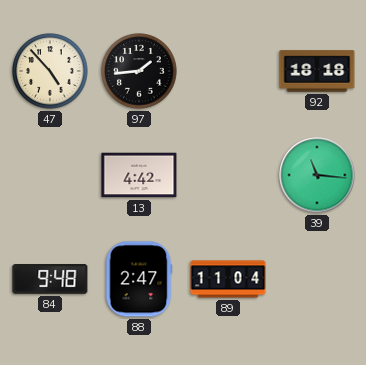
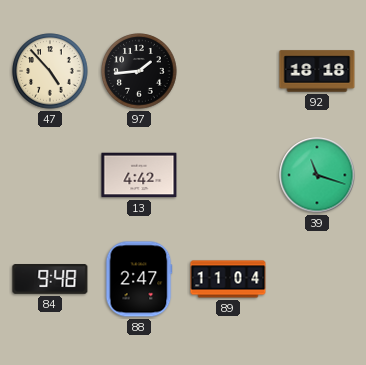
39: 11:16 -> 11:18 (317, 175)
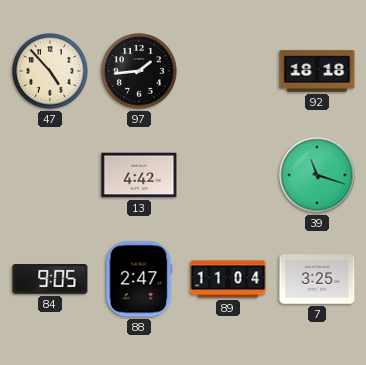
84: 9:48 -> 9:05 (50, 280)
7: none -> 3:25 (317, 279)
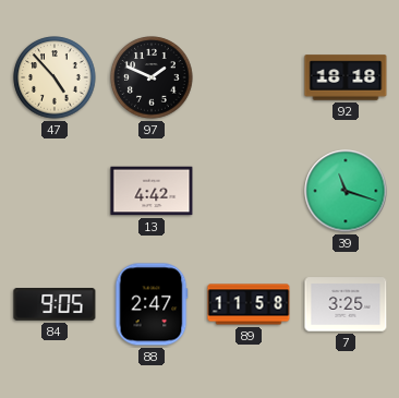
97: 1:44 -> 1:49 (152, 77)
89: 11:04 -> 11:58 (249, 304)
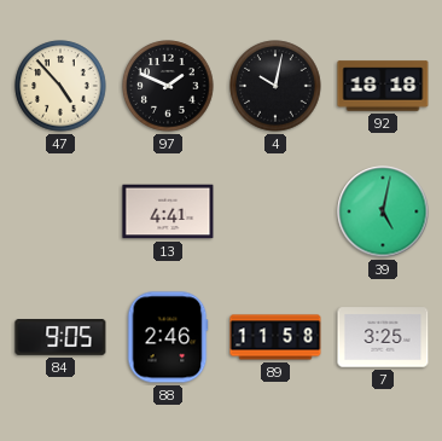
4: none -> 10:02 (275, 86)
13: 4:42 -> 4:41 (168, 211)
39: 11:18 -> 5:02 (383, 211)
88: 2:47 -> 2:46 (168, 337)
